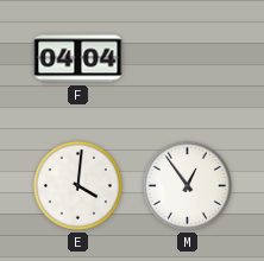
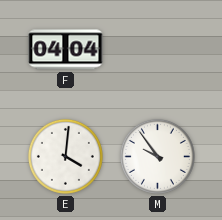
M: 12:54 -> 9:54 (157, 156)
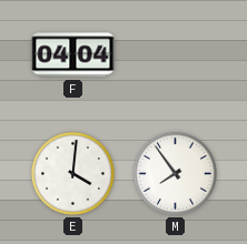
M: 9:54 -> 7:54 (175, 173)
